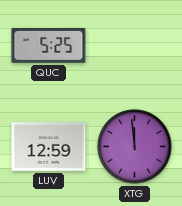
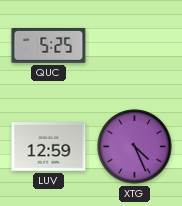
XTG: 11:59 -> 4:26 (135, 147)
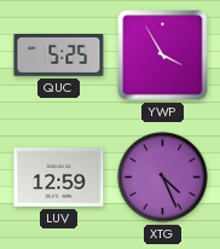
YWP: none -> 3:55 (163, 56)
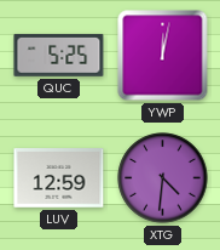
YWP: 3:55 -> 12:02 (163, 56)
XTG: 4:26 -> 4:31 (163, 178)
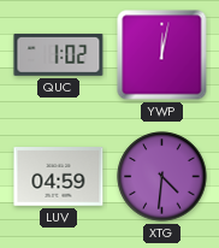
QUC: 5:25 -> 1:02 (59, 54)
LUV: 12:59 -> 04:59 (59, 177)
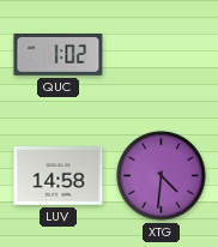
YWP: 12:02 -> none (162, 55)
LUV: 04:59 -> 14:58 (59, 176)
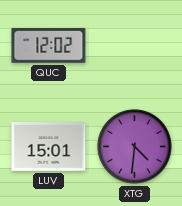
QUC: 1:02 -> 12:02 (49, 45)
LUV: 14:58 -> 15:01 (49, 147)
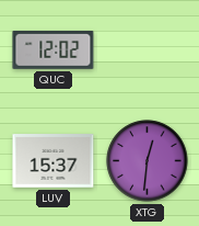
LUV: 15:01 -> 15:37 (54, 161)
XTG: 4:31 -> 12:31 (148, 161)
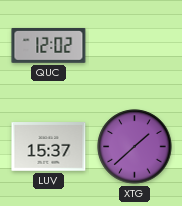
XTG: 12:31 -> 1:38 (135, 147)
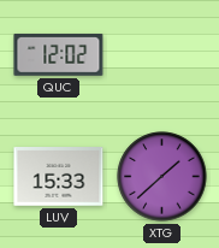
LUV: 15:37 -> 15:33 (59, 177)
